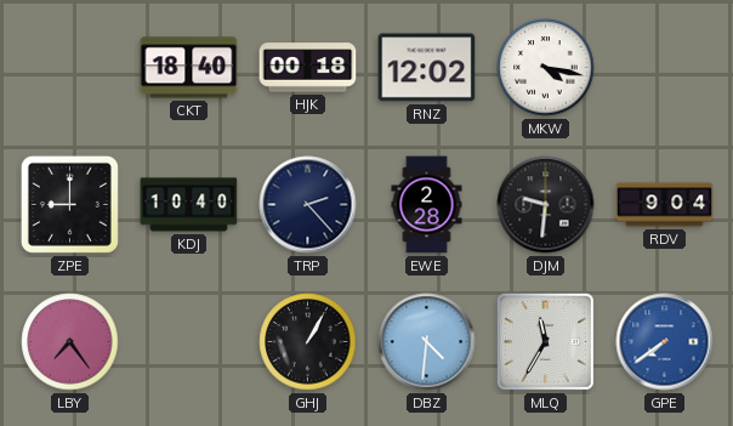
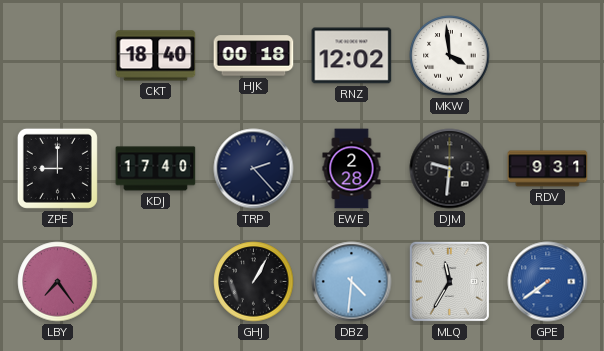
MKW: 4:17 -> 3:59 (450, 56)
KDJ: 10:40 -> 17:40 (156, 169)
RDV: 9:04 -> 9:31 (548, 169)
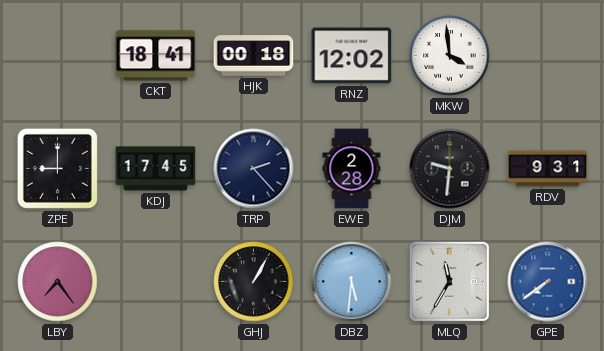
CKT: 18:40 -> 18:41 (156, 56)
KDJ: 17:40 -> 17:45 (156, 169)
DBZ: 4:31 -> 5:31 (352, 282)
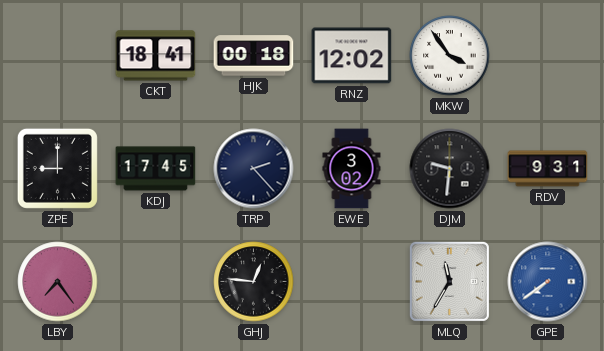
MKW: 3:59 -> 3:54 (450, 56)
EWE: 2:28 -> 3:02 (352, 169)
GHJ: 1:05 -> 12:46 (254, 282)
DBZ: 5:31 -> none (352, 282)
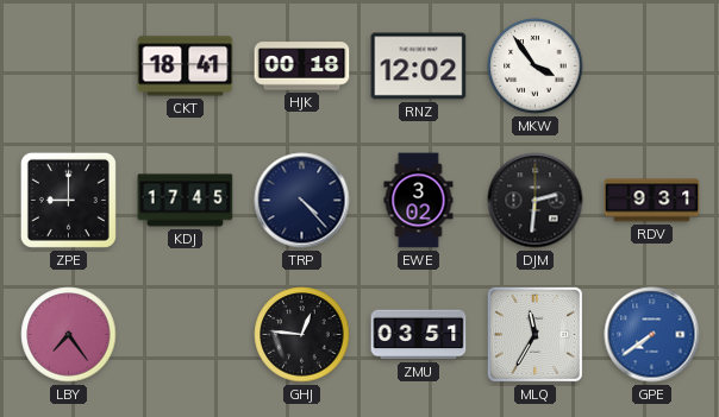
TRP: 2:23 -> 4:23 (302, 201)
DJM: 9:31 -> 2:31 (536, 201)
ZMU: none -> 03:51 (419, 335)
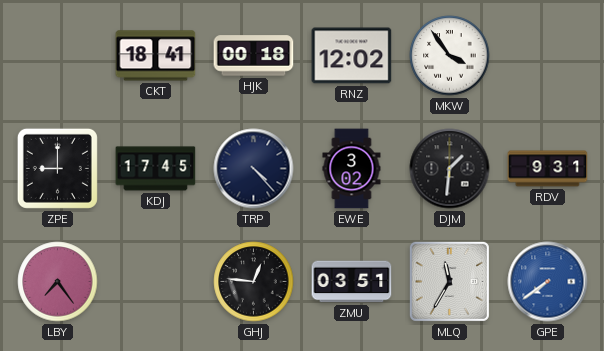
DJM: 2:31 -> 1:31 (450, 169)
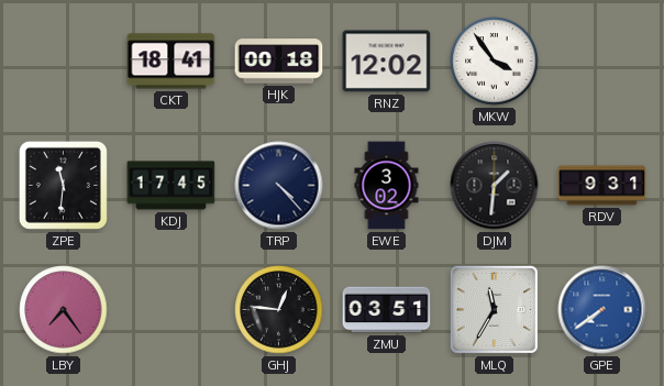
ZPE: 9:00 -> 11:31 (63, 185)
